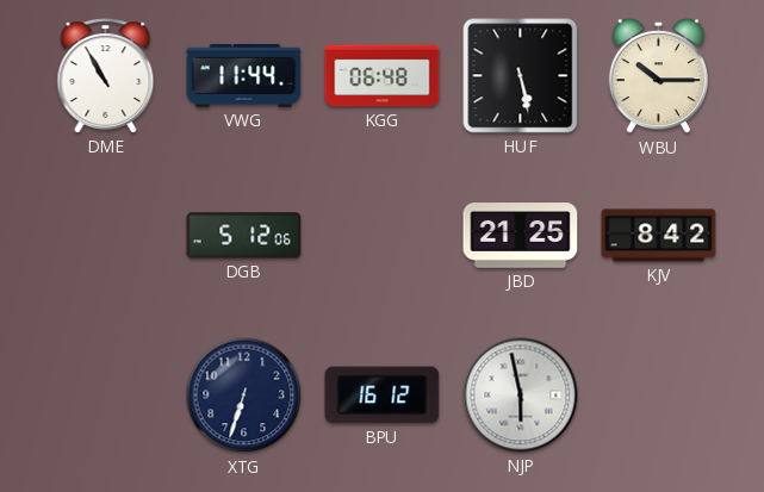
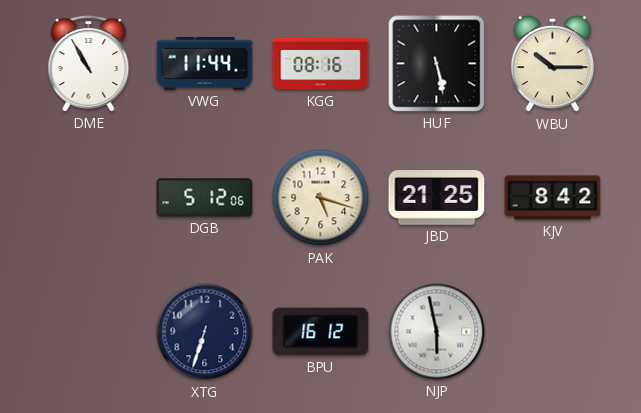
KGG: 06:48 -> 08:16 (321, 64)
PAK: none -> 5:18 (321, 198)
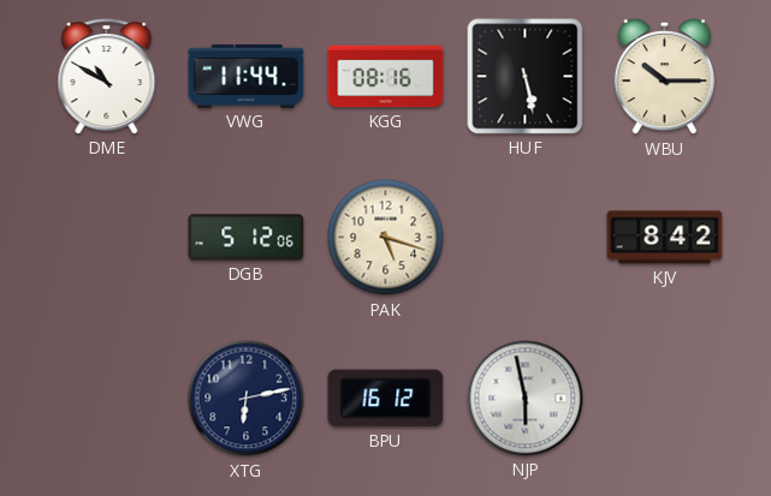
DME: 10:55 -> 10:50 (107, 77)
JBD: 21:25 -> none (437, 198)
XTG: 6:33 -> 6:13 (247, 399)
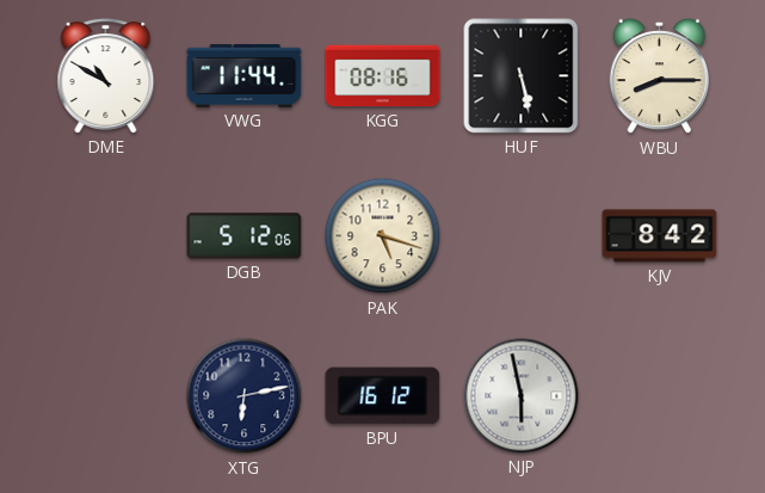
WBU: 10:15 -> 8:15 (659, 76)
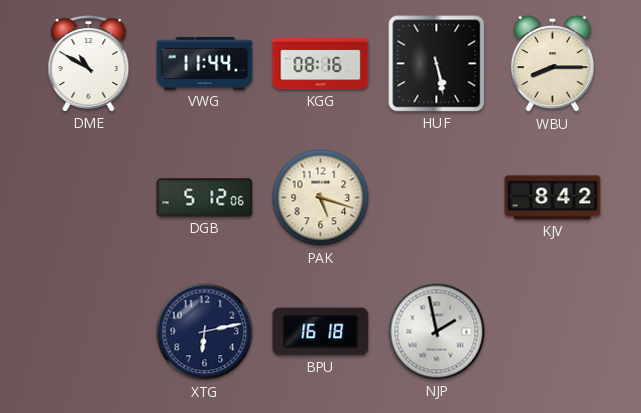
BPU: 16:12 -> 16:18 (321, 332)
NJP: 5:58 -> 1:58 (437, 332)
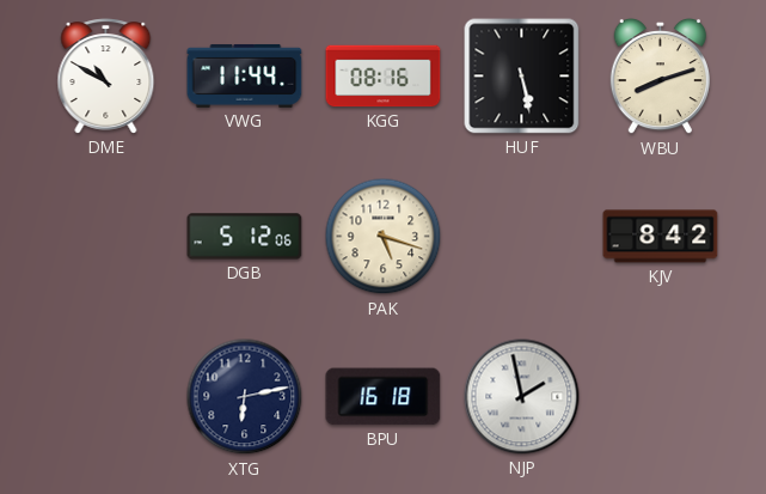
WBU: 8:15 -> 8:12 (660, 77)
